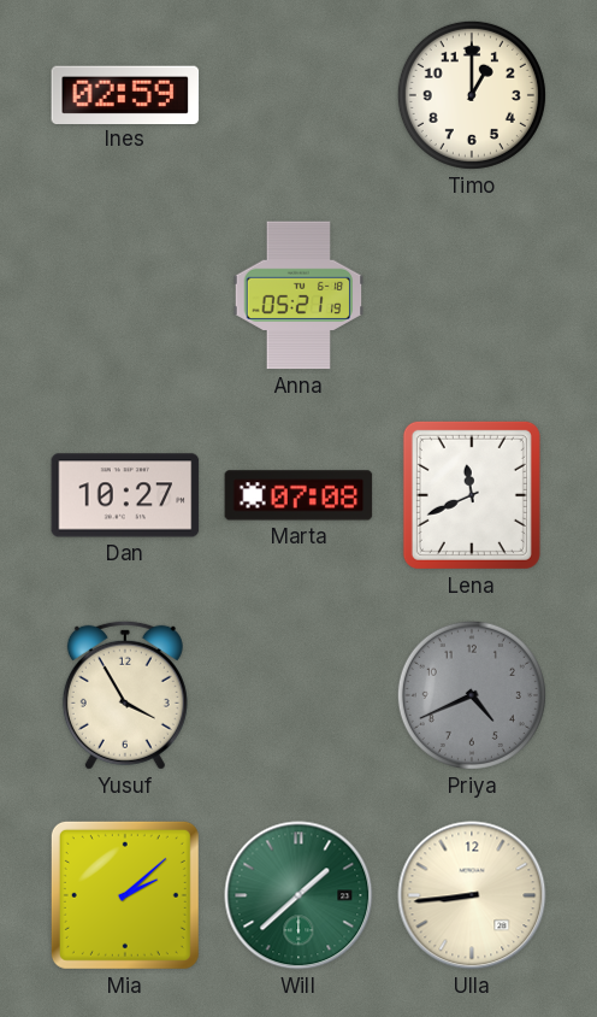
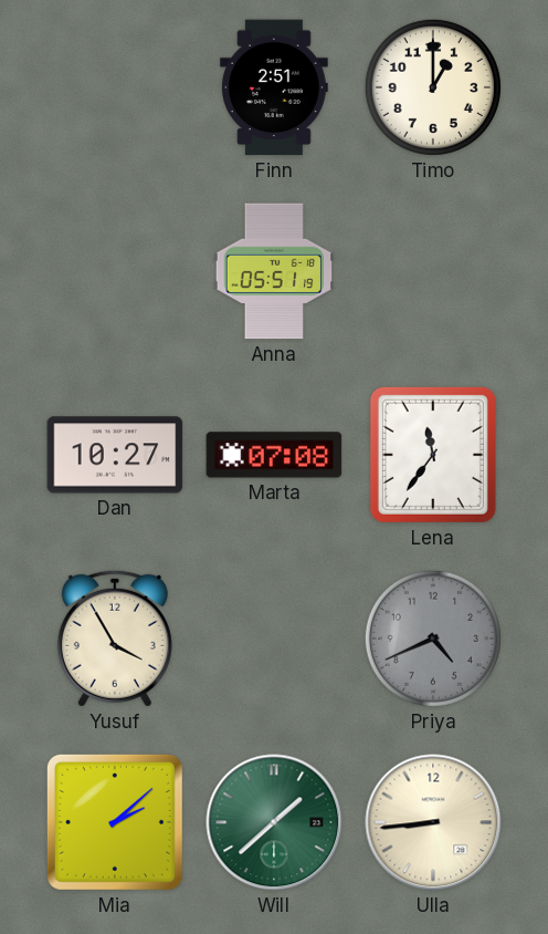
Ines: 02:59 -> none (125, 94)
Finn: none -> 2:51 (275, 87)
Anna: 05:21 -> 05:51 (274, 271)
Lena: 11:41 -> 11:36 (433, 455)
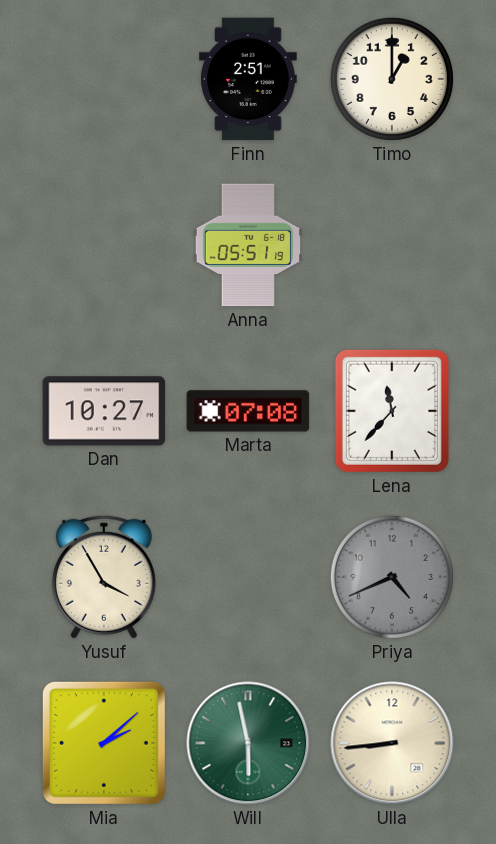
Lena: 11:36 -> 11:37 (392, 411)
Will: 1:38 -> 5:58 (248, 743)
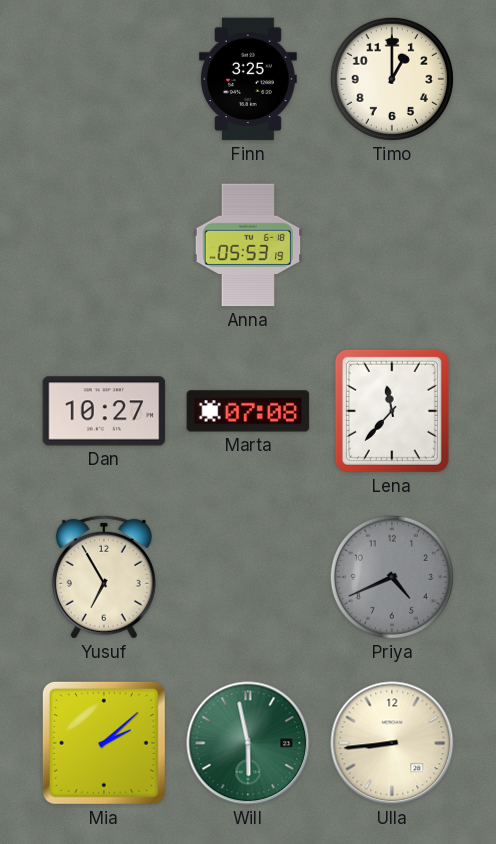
Finn: 2:51 -> 3:25 (249, 79)
Anna: 05:51 -> 05:53 (248, 245)
Yusuf: 3:55 -> 6:55 (104, 577)
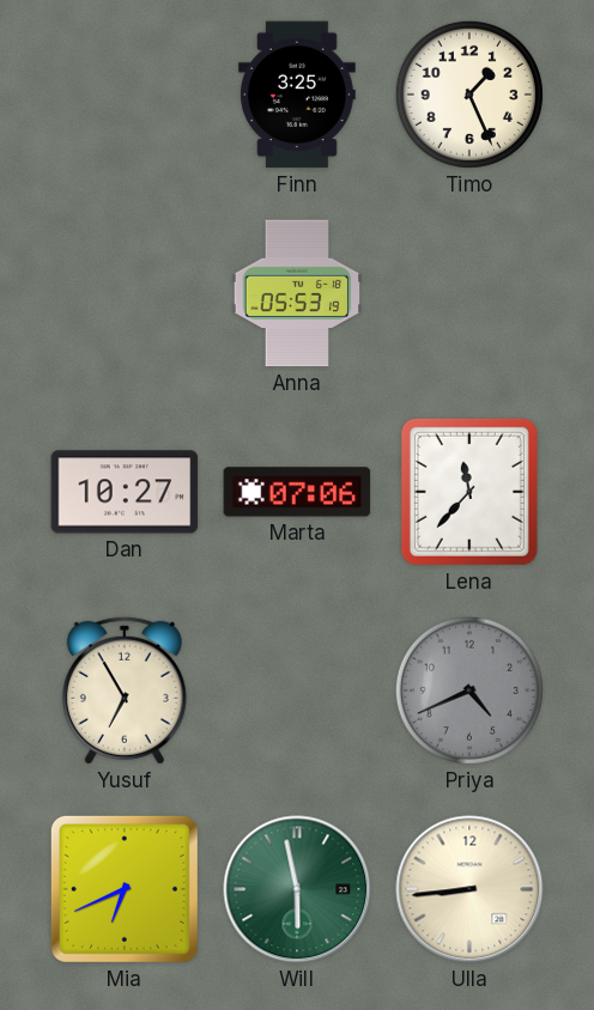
Timo: 1:00 -> 1:26 (469, 95)
Marta: 07:08 -> 07:06 (297, 492)
Mia: 2:08 -> 6:41 (125, 889)
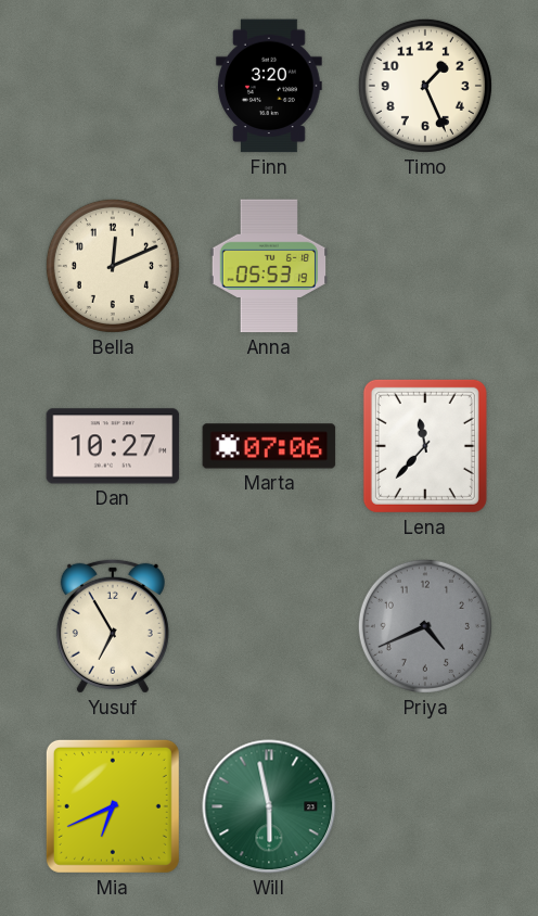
Finn: 3:25 -> 3:20 (270, 86)
Bella: none -> 12:11 (113, 266)
Ulla: 8:44 -> none (469, 889)
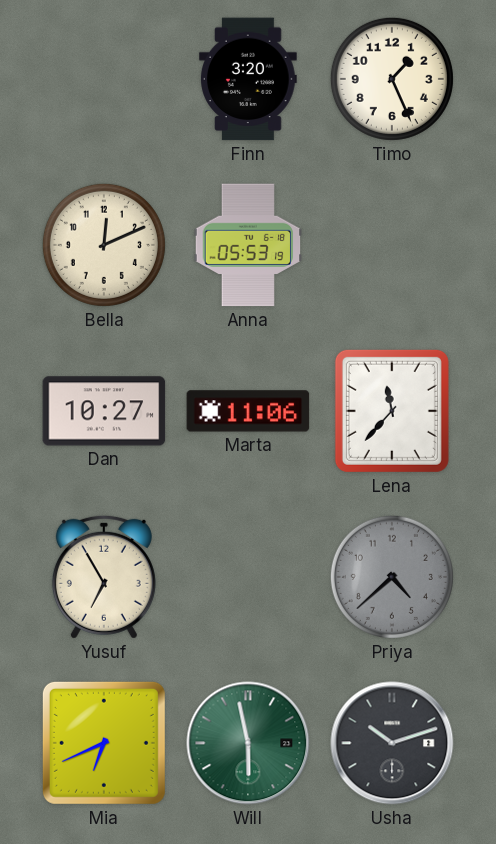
Marta: 07:06 -> 11:06 (248, 411)
Priya: 4:41 -> 4:38 (392, 577)
Usha: none -> 10:12 (392, 743)
